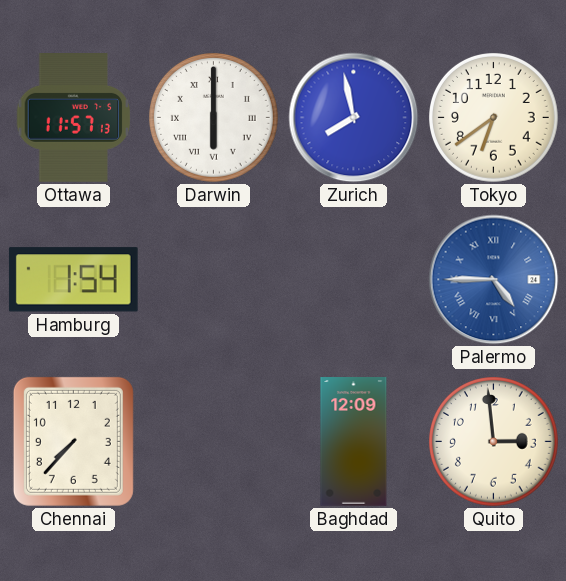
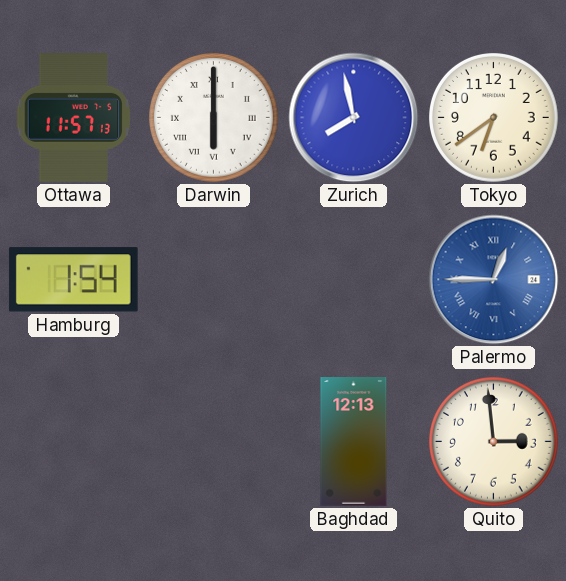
Palermo: 4:45 -> 12:45 (494, 280)
Chennai: 7:37 -> none (73, 441)
Baghdad: 12:09 -> 12:13 (354, 442)
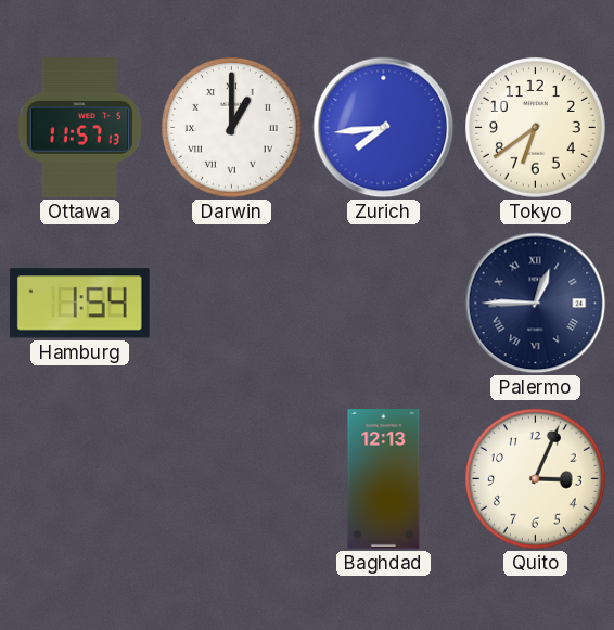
Darwin: 6:00 -> 1:00 (232, 128)
Zurich: 7:58 -> 7:44 (384, 128)
Palermo dial: blue -> navy (536, 304)
Quito: 2:59 -> 3:04 (536, 479)
